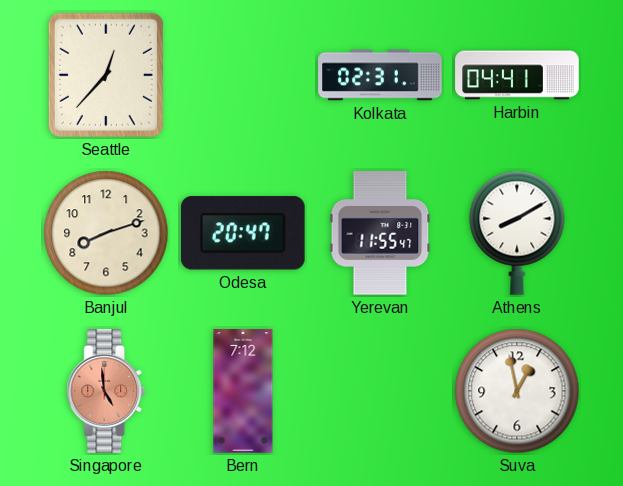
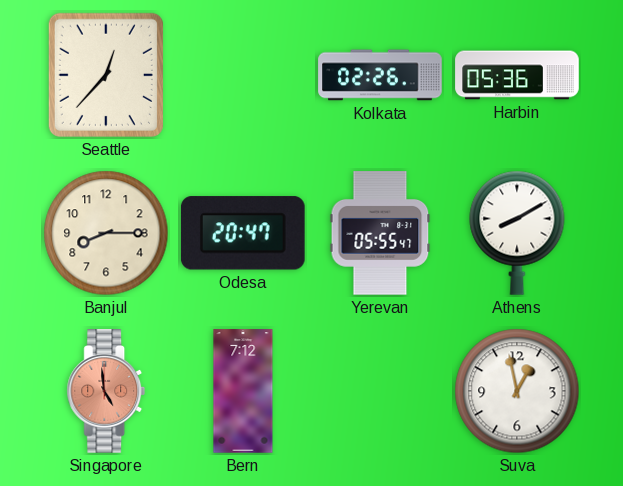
Kolkata: 02:31 -> 02:26 (380, 75)
Harbin: 04:41 -> 05:36 (517, 75)
Banjul: 8:12 -> 8:15 (106, 233)
Yerevan: 11:55 -> 05:55 (380, 233)
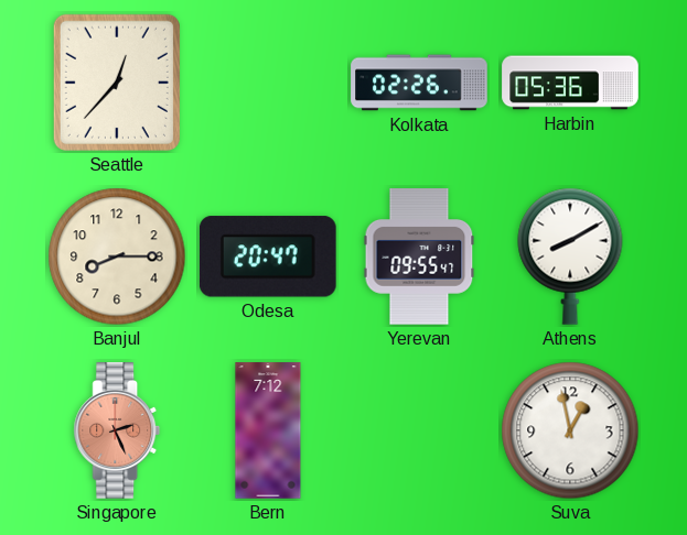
Yerevan: 05:55 -> 09:55 (419, 256)
Singapore: 4:59 -> 2:26 (117, 430)
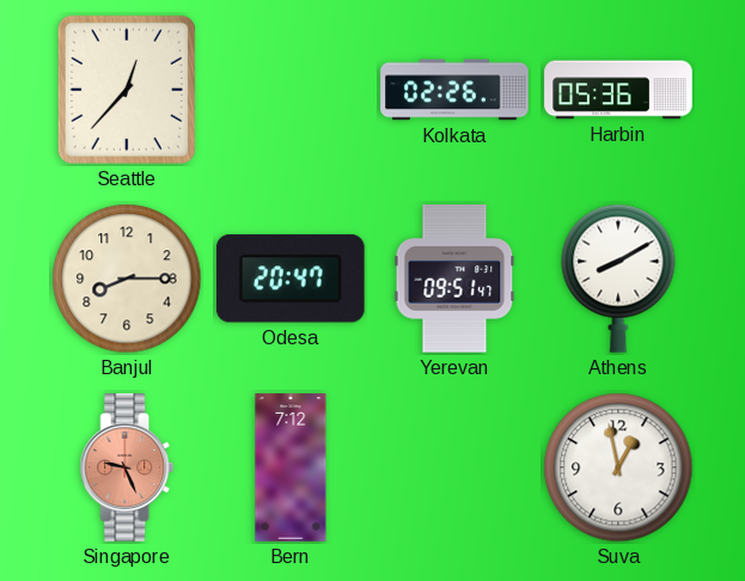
Yerevan: 09:55 -> 09:51 (454, 279)
Singapore: 2:26 -> 9:26 (127, 467)
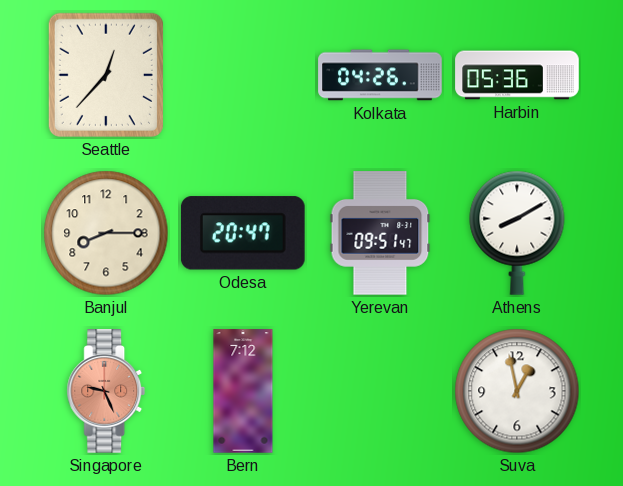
Kolkata: 02:26 -> 04:26 (380, 75)
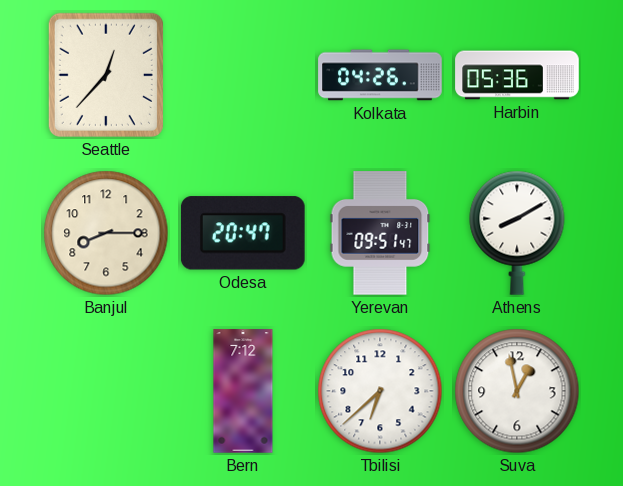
Singapore: 9:26 -> none (106, 391)
Tbilisi: none -> 6:38 (380, 391)
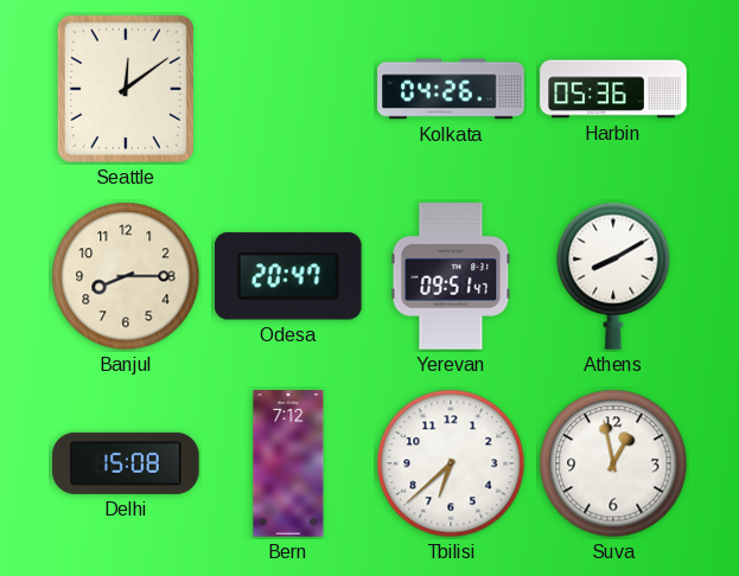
Seattle: 12:37 -> 12:09 (126, 89)
Delhi: none -> 15:08 (126, 463)
